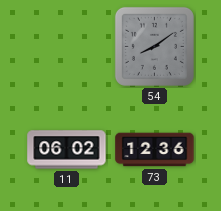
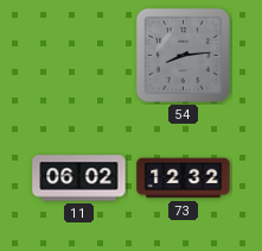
54: 8:09 -> 8:14 (183, 55)
73: 12:36 -> 12:32 (184, 178)
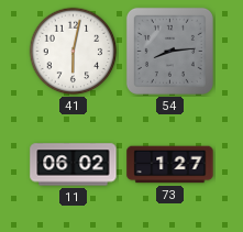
41: none -> 6:02 (74, 52)
73: 12:32 -> 1:27 (170, 165)
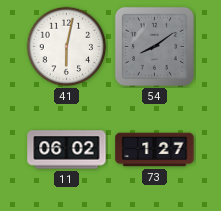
54: 8:14 -> 8:09 (154, 46)
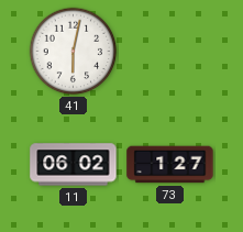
54: 8:09 -> none (154, 46)
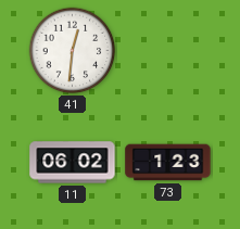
41: 6:02 -> 12:31 (73, 51)
73: 1:27 -> 1:23 (168, 163)
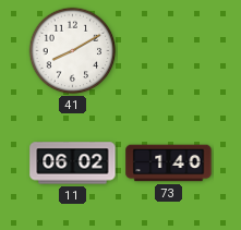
41: 12:31 -> 8:10 (73, 51)
73: 1:23 -> 1:40 (169, 164)
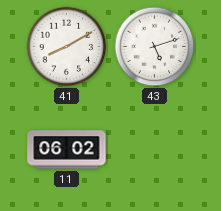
43: none -> 5:12 (155, 47)
73: 1:40 -> none (169, 164)
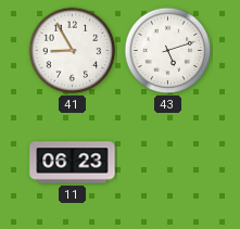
41: 8:10 -> 8:55 (73, 51)
11: 06:02 -> 06:23 (73, 163)
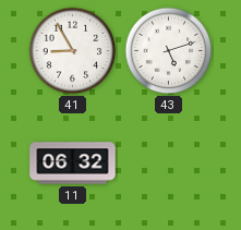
11: 06:23 -> 06:32 (73, 164)
